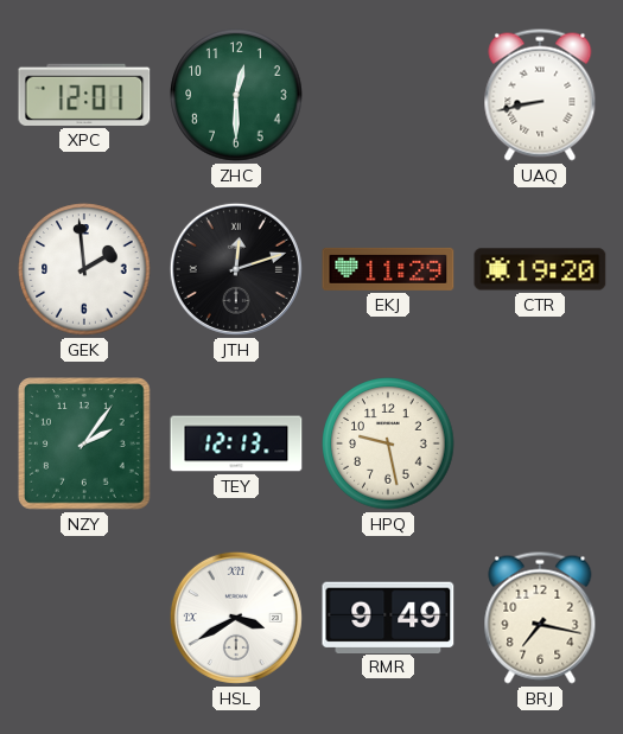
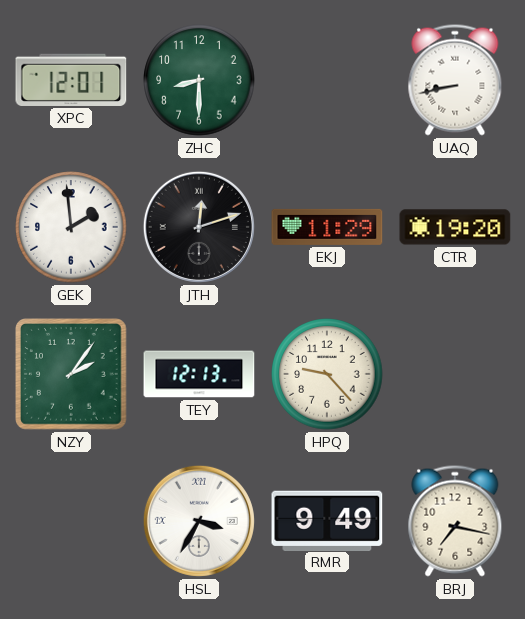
ZHC: 12:30 -> 8:30 (199, 80)
HPQ: 9:28 -> 9:23 (327, 374)
HSL: 3:40 -> 3:35 (199, 521)
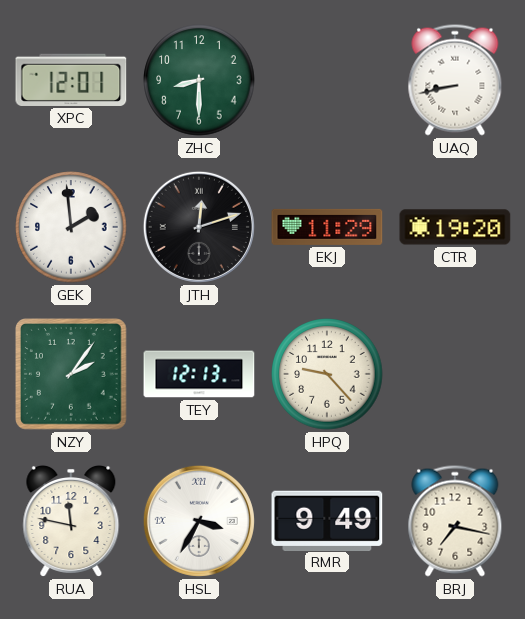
RUA: none -> 11:47 (71, 521)
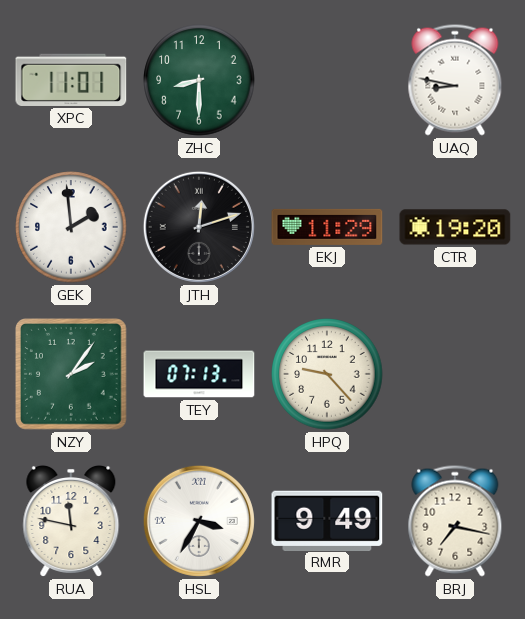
XPC: 12:01 -> 11:01 (71, 80)
UAQ: 8:43 -> 8:47 (455, 80)
TEY: 12:13 -> 07:13 (199, 374)
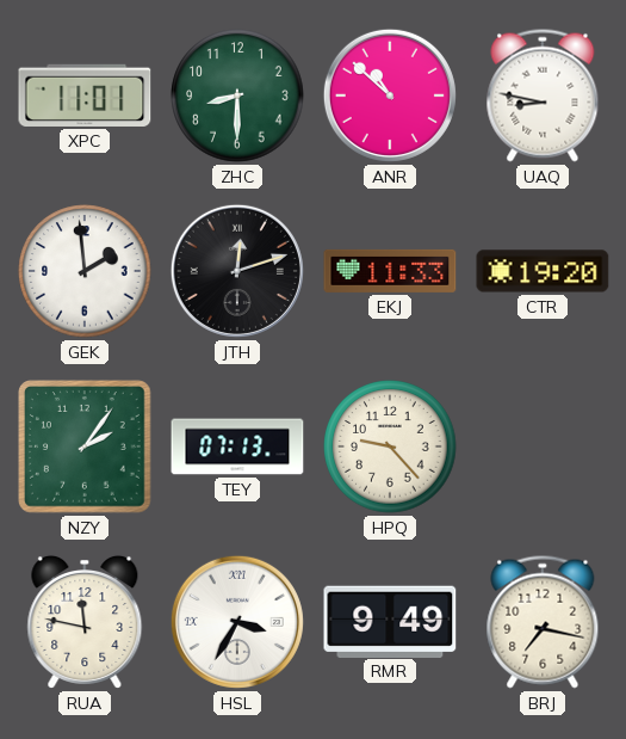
ANR: none -> 10:52 (390, 96)
EKJ: 11:29 -> 11:33 (390, 271)
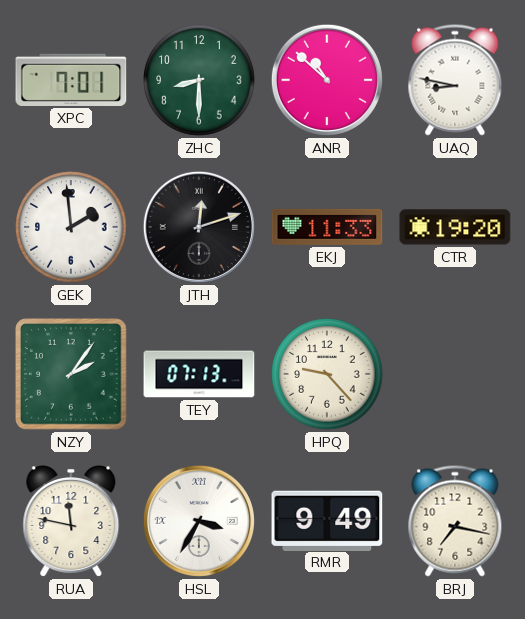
XPC: 11:01 -> 7:01 (71, 80)
